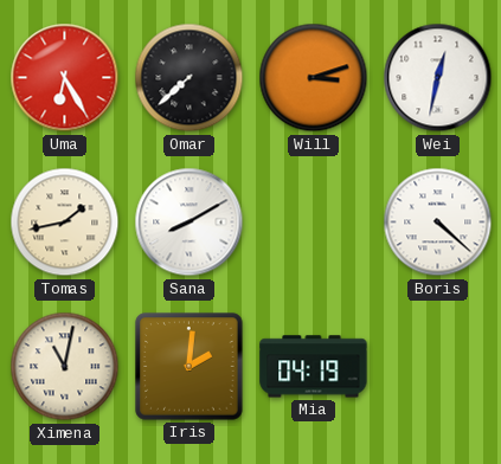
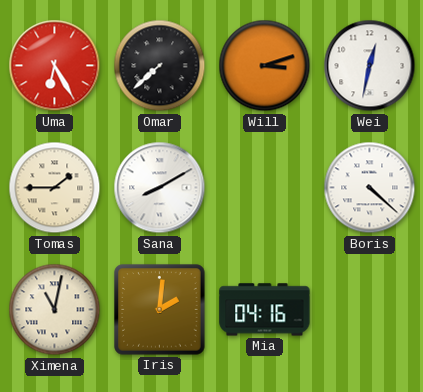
Tomas: 1:43 -> 1:45 (55, 188)
Mia: 04:19 -> 04:16 (265, 310)
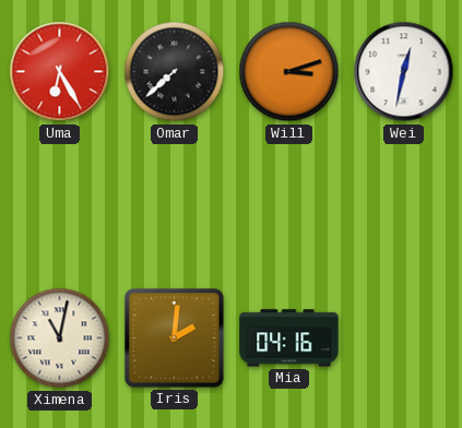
Tomas: 1:45 -> none (55, 188)
Sana: 8:10 -> none (160, 188)
Boris: 4:22 -> none (370, 188)
